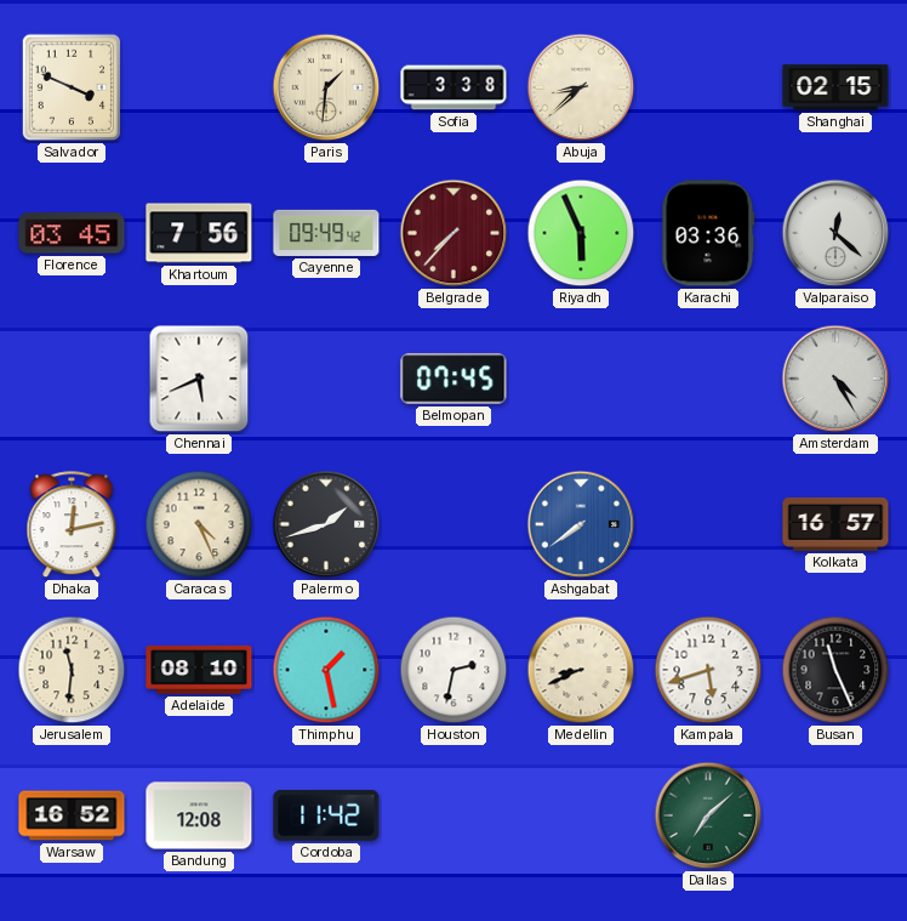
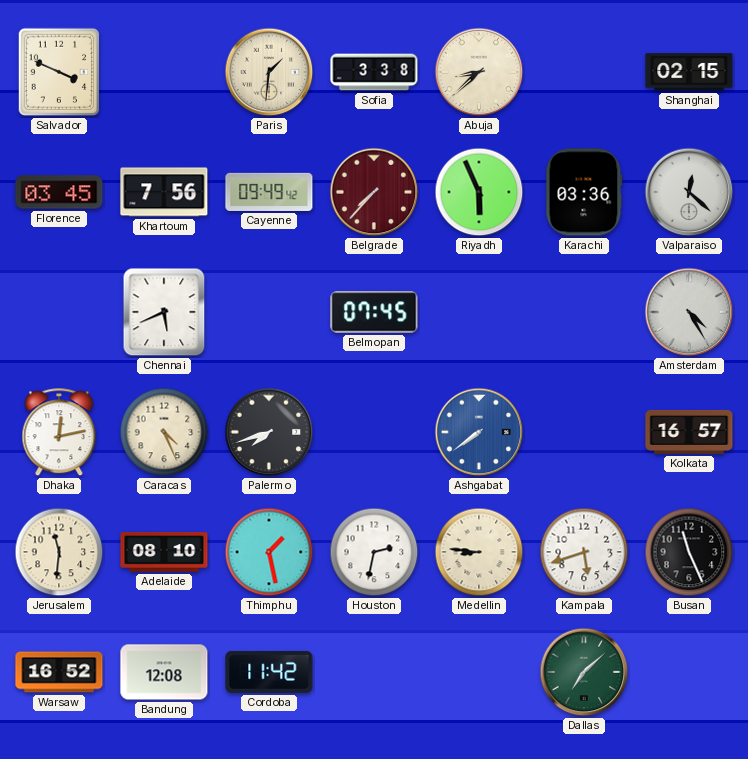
Palermo: 1:42 -> 7:42 (269, 432)
Medellin: 8:41 -> 8:46 (479, 552)
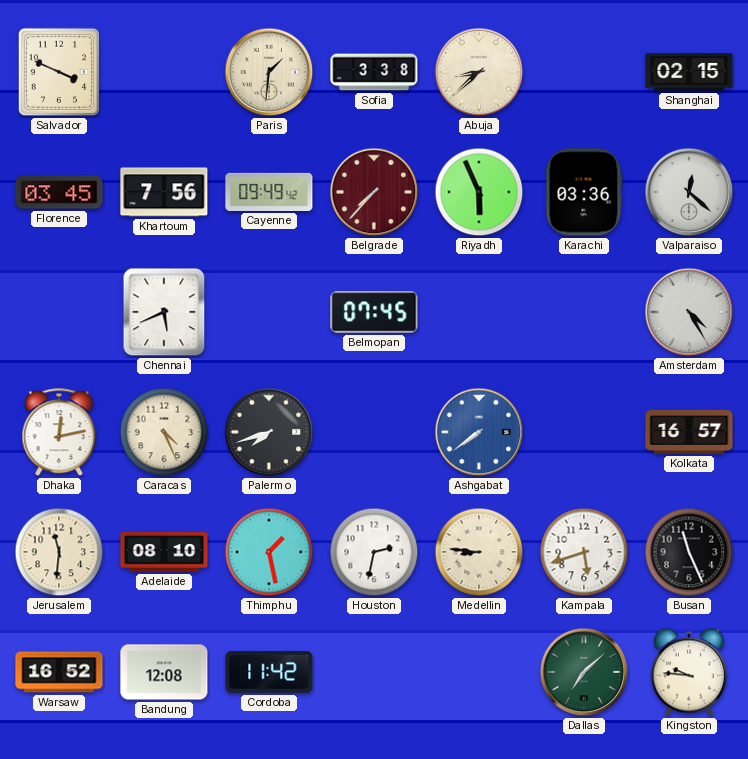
Kingston: none -> 9:46 (689, 672)
